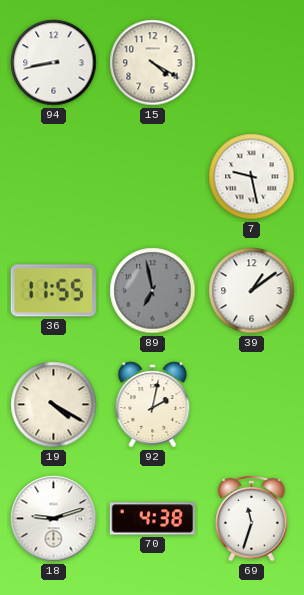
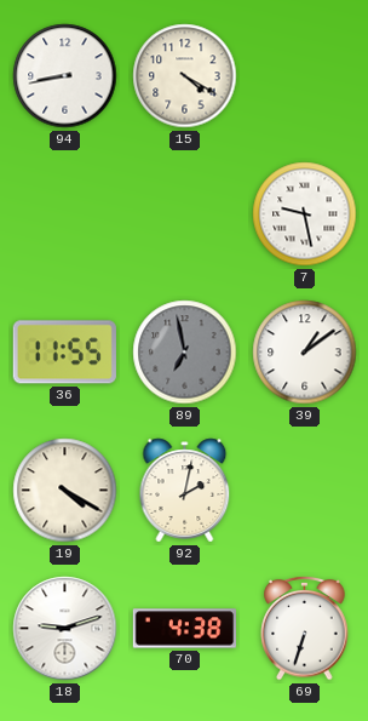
69: 11:33 -> 6:33 (305, 628)
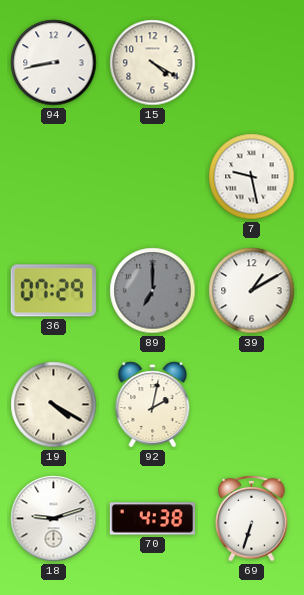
36: 11:55 -> 07:29 (53, 291)
89: 6:58 -> 7:00 (153, 291)
39: 1:09 -> 1:10 (252, 291)
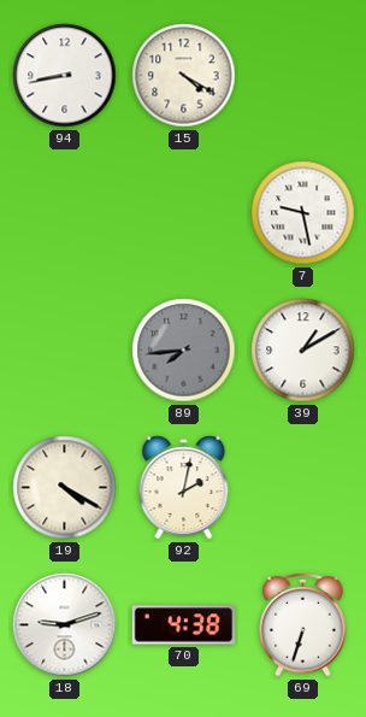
36: 07:29 -> none (53, 291)
89: 7:00 -> 7:44 (184, 351)
